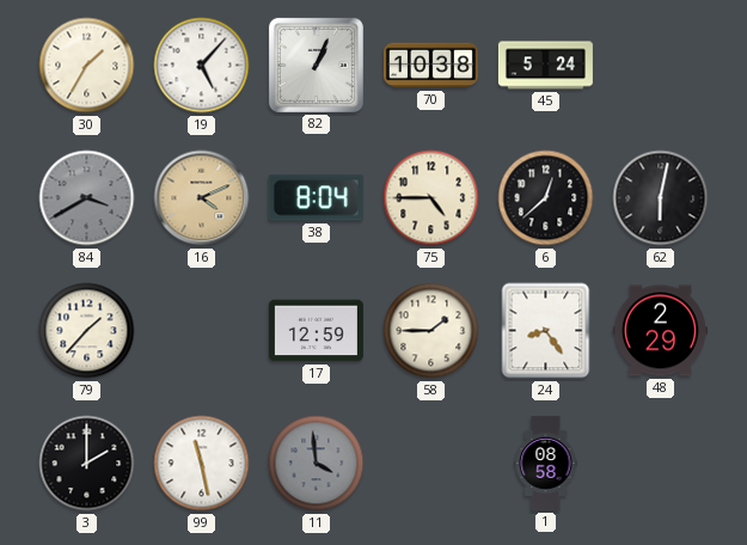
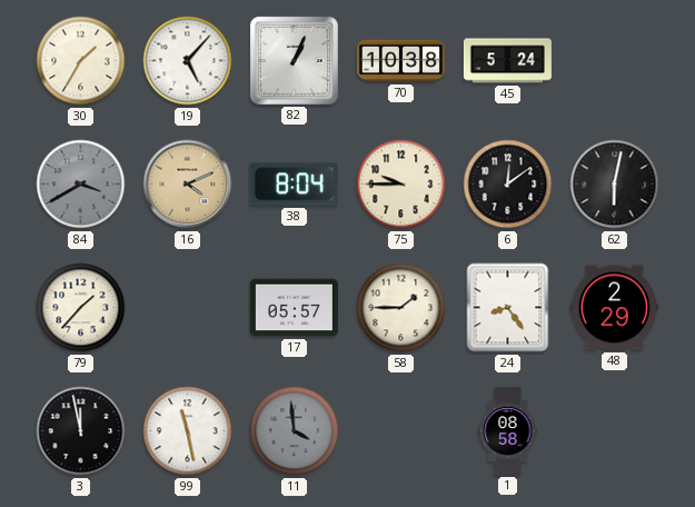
75: 4:45 -> 9:45 (401, 185)
6: 12:38 -> 12:09 (508, 185)
17: 12:59 -> 05:57 (294, 308)
3: 2:00 -> 11:58 (81, 431)
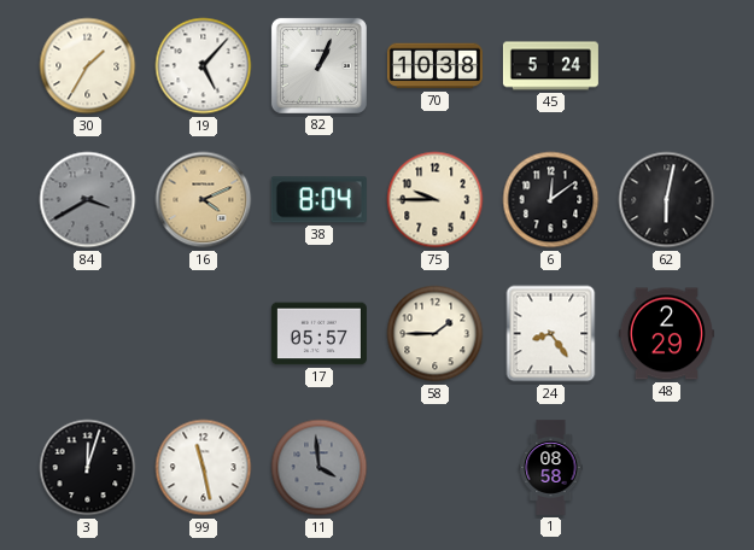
79: 1:37 -> none (81, 308)
3: 11:58 -> 12:03 (88, 468)
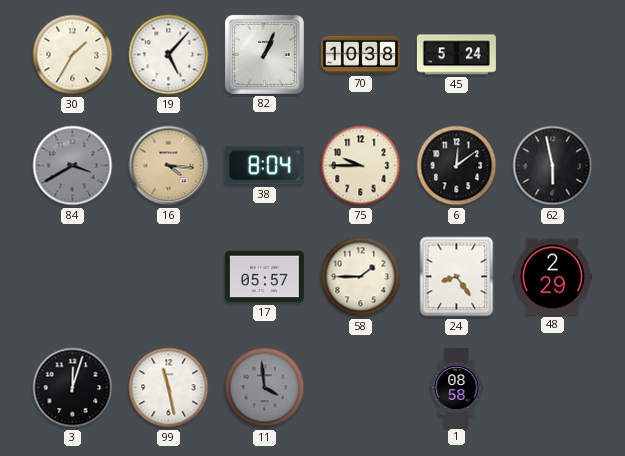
16: 4:11 -> 4:16 (169, 166)
62: 6:02 -> 5:58 (553, 166)
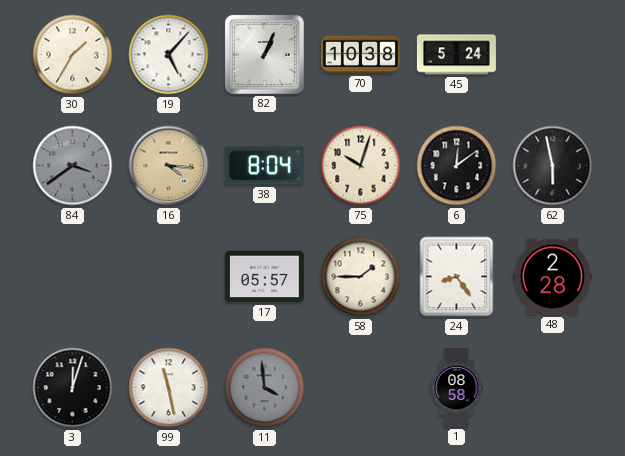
84: 3:40 -> 3:39 (73, 166)
75: 9:45 -> 10:03 (361, 166)
48: 2:29 -> 2:28 (552, 277)
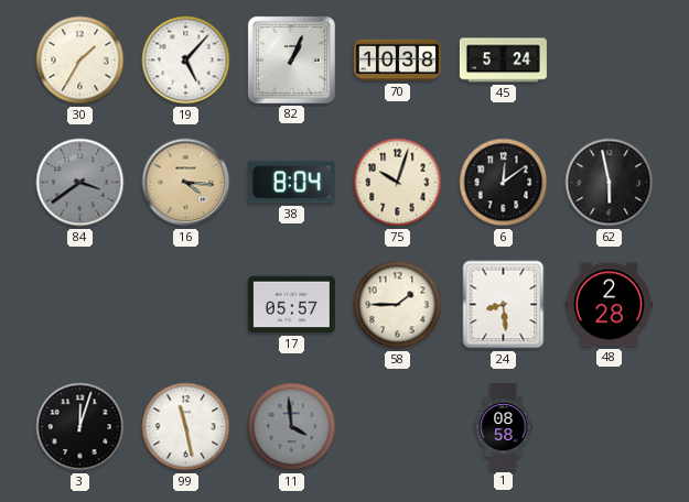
24: 8:24 -> 8:29 (504, 305)
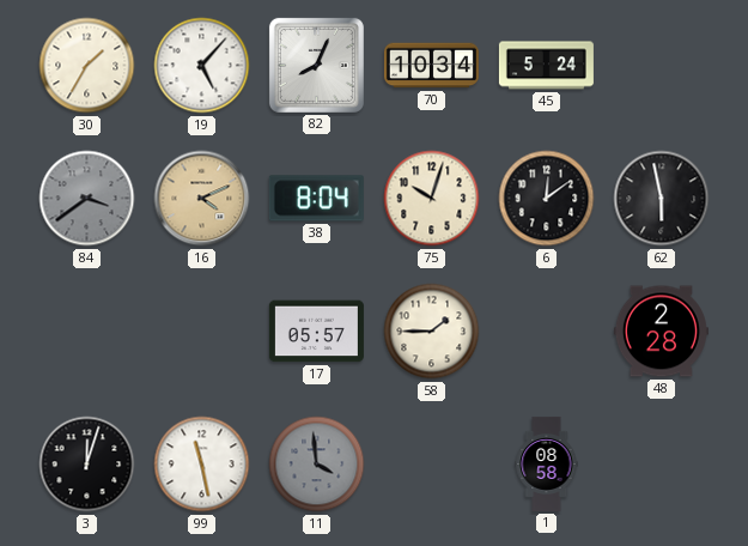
82: 1:04 -> 8:04 (316, 65)
70: 10:38 -> 10:34 (431, 66)
16: 4:16 -> 4:11 (202, 199)
24: 8:29 -> none (504, 305)
